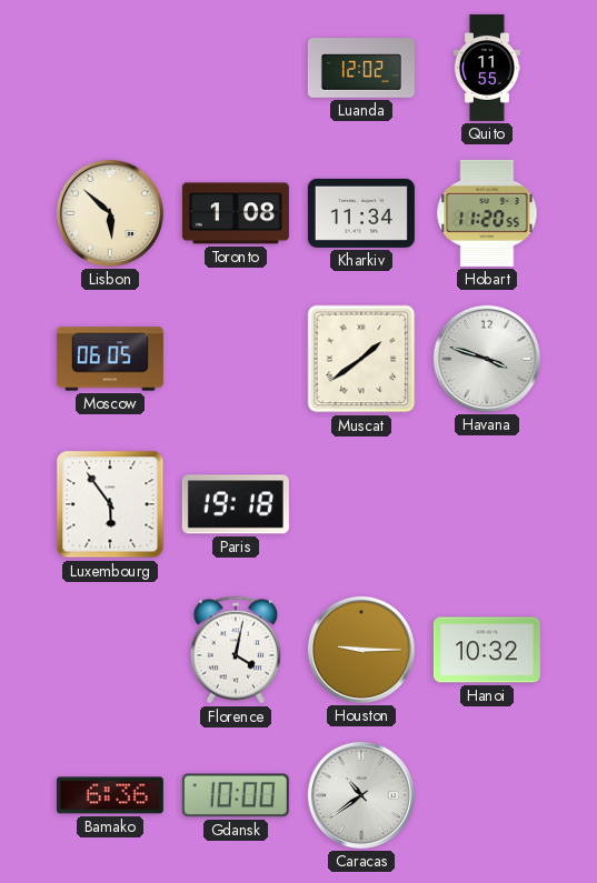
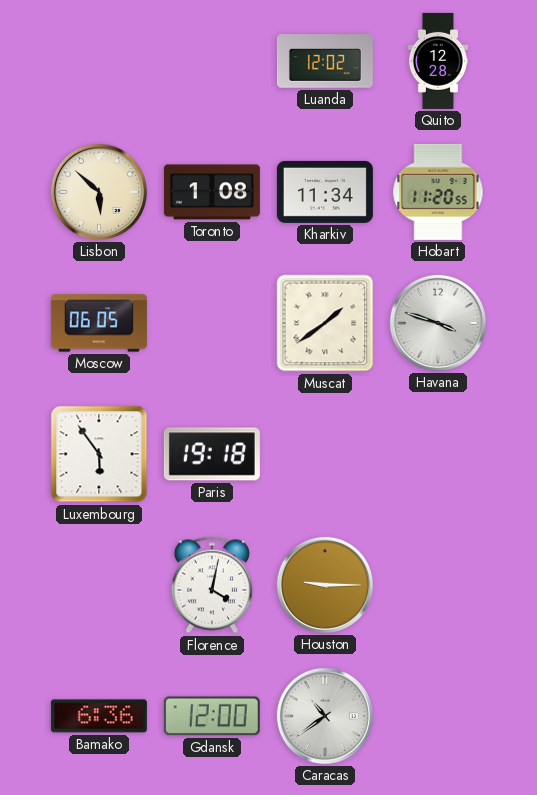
Quito: 11:55 -> 12:28 (438, 61)
Hanoi: 10:32 -> none (487, 650)
Gdansk: 10:00 -> 12:00 (212, 716)
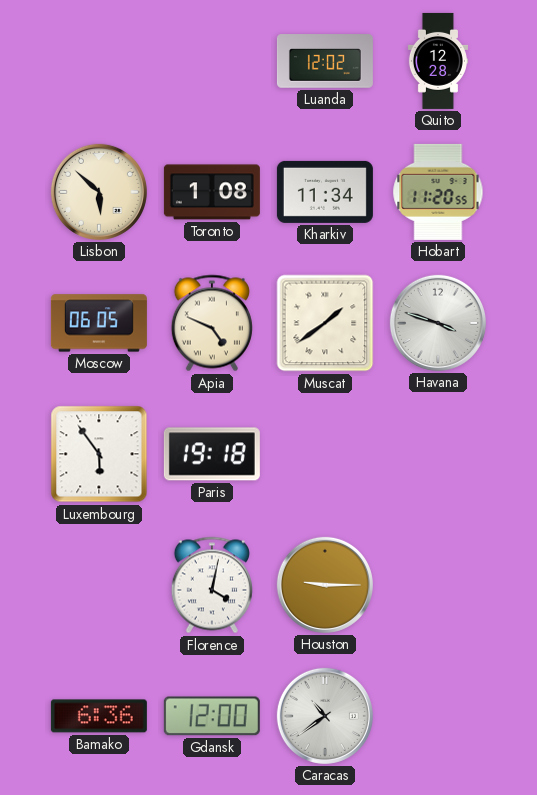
Apia: none -> 4:49 (212, 323)
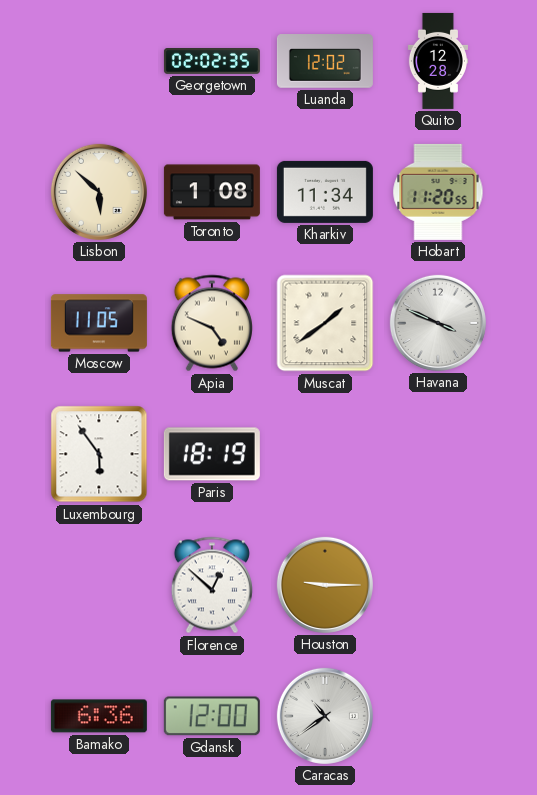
Georgetown: none -> 02:02 (212, 62)
Moscow: 06:05 -> 11:05 (99, 323)
Havana: 3:48 -> 3:49 (438, 323)
Paris: 19:18 -> 18:19 (212, 454)
Florence: 4:02 -> 12:52 (212, 585)
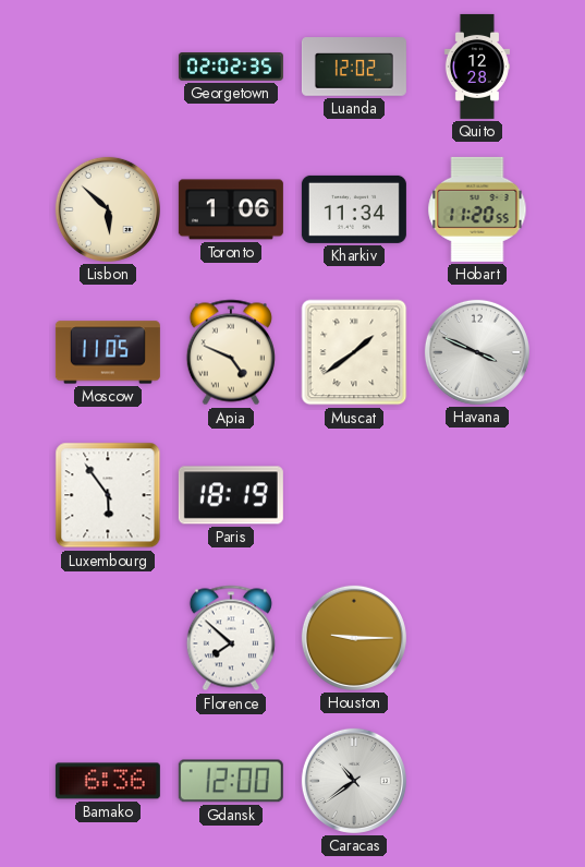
Toronto: 1:08 -> 1:06 (231, 209)
Florence: 12:52 -> 7:52 (231, 638)
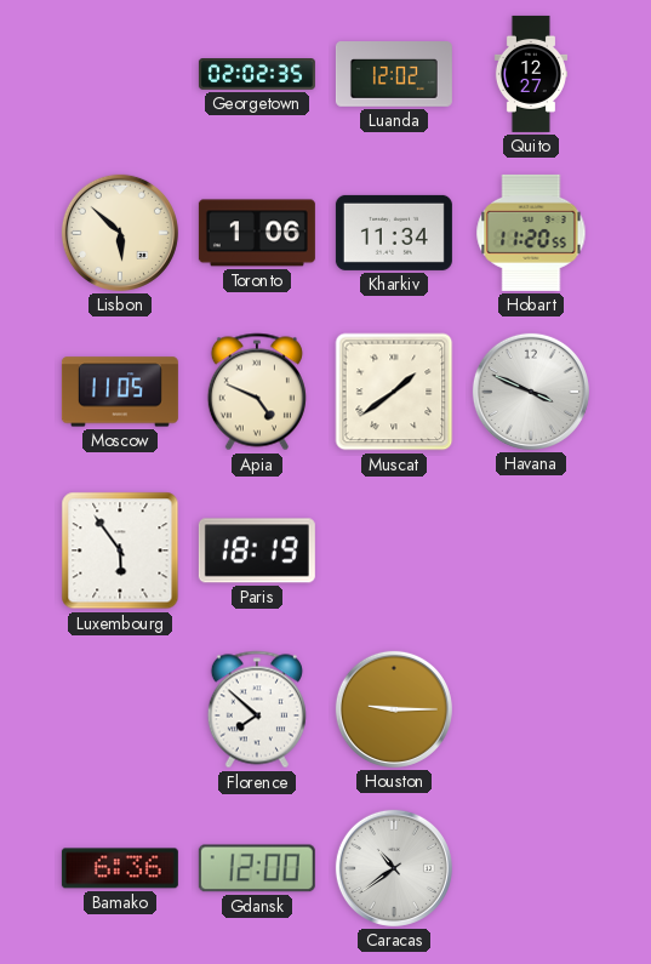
Quito: 12:28 -> 12:27 (531, 74)
